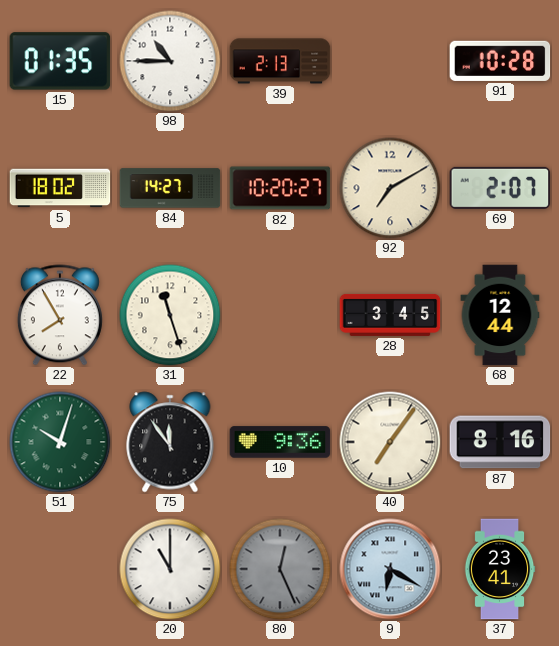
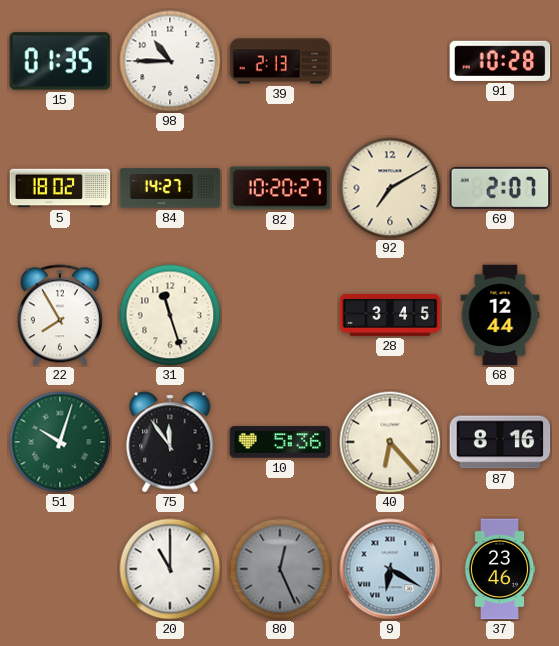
10: 9:36 -> 5:36 (280, 442)
40: 7:06 -> 6:23 (390, 442)
37: 23:41 -> 23:46 (500, 569)
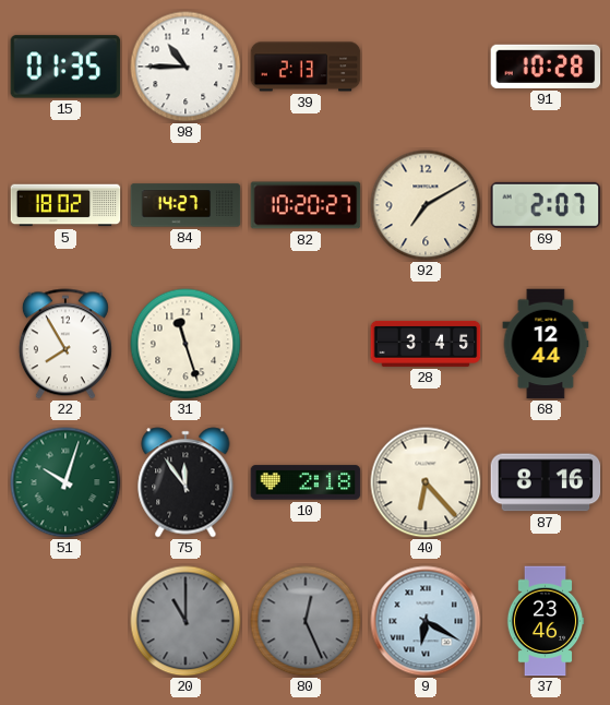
10: 5:36 -> 2:18 (306, 482)
20 dial: white -> grey (186, 621)
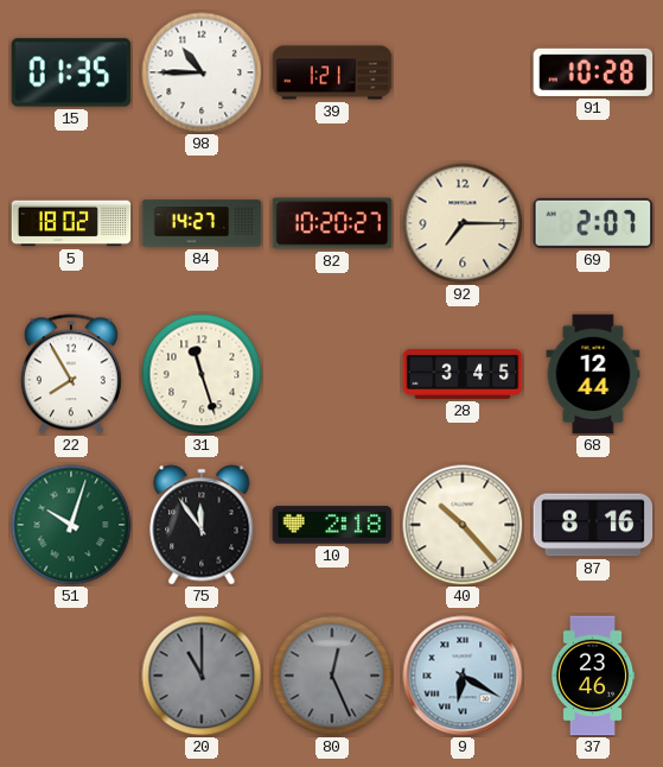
39: 2:13 -> 1:21 (332, 72)
92: 7:10 -> 7:15 (463, 223)
40: 6:23 -> 10:23 (463, 525)
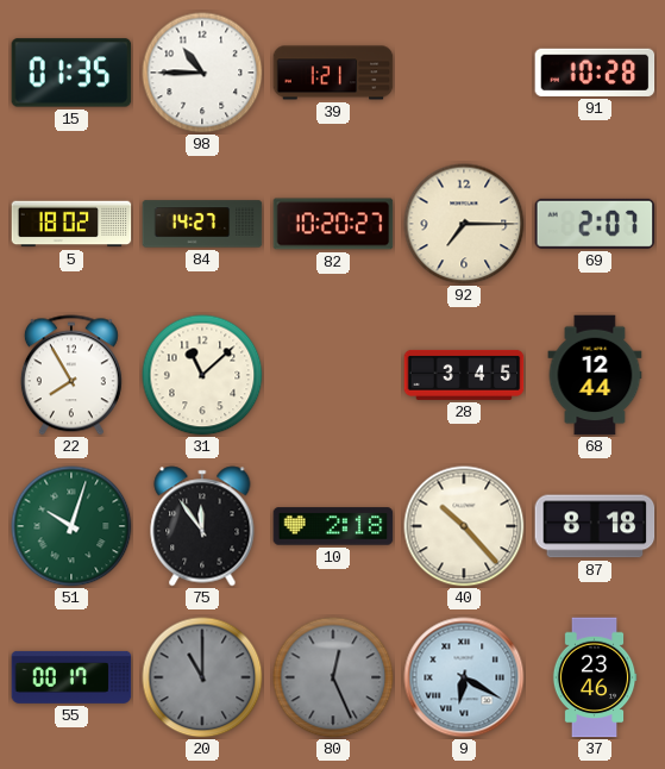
31: 11:27 -> 11:08 (202, 375)
87: 8:16 -> 8:18 (595, 526)
55: none -> 00:17 (71, 677)
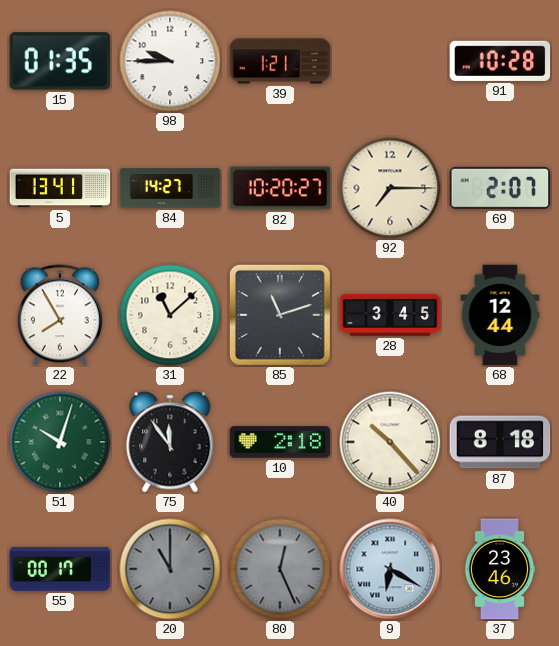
98: 10:45 -> 9:45 (170, 61)
5: 18:02 -> 13:41 (60, 188)
85: none -> 11:12 (280, 315)
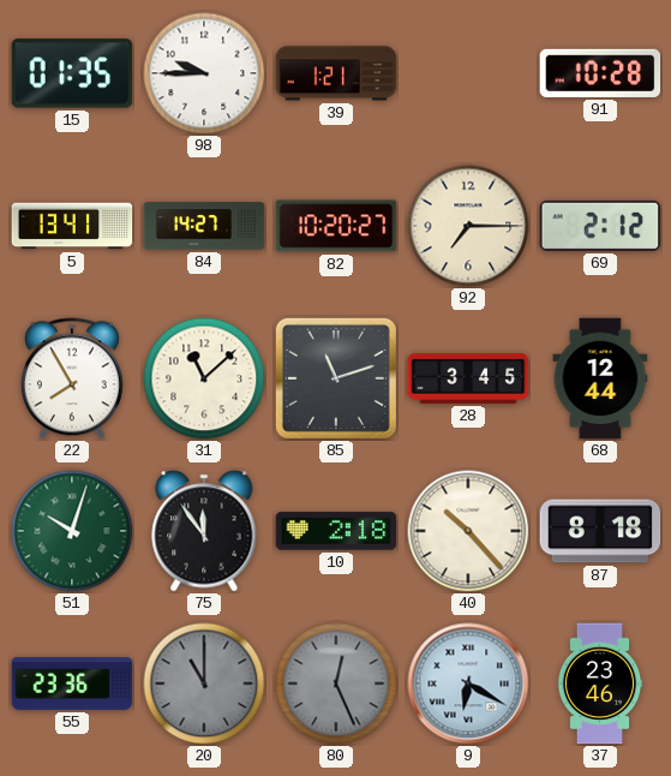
69: 2:07 -> 2:12 (600, 226)
55: 00:17 -> 23:36 (72, 684)
